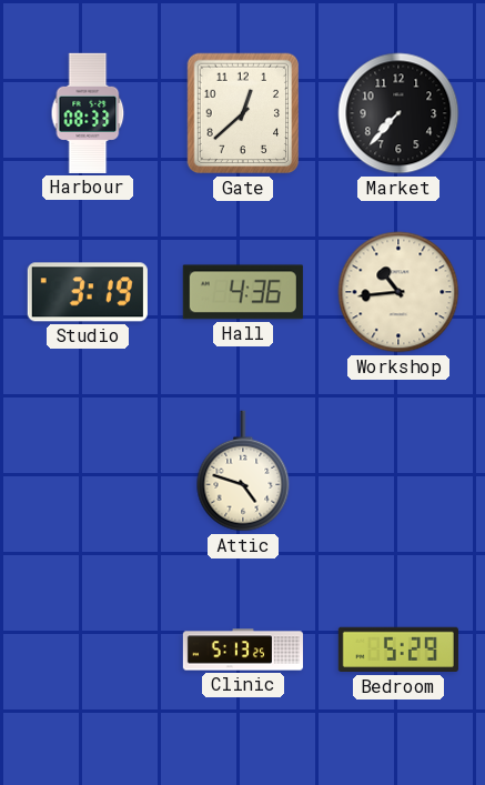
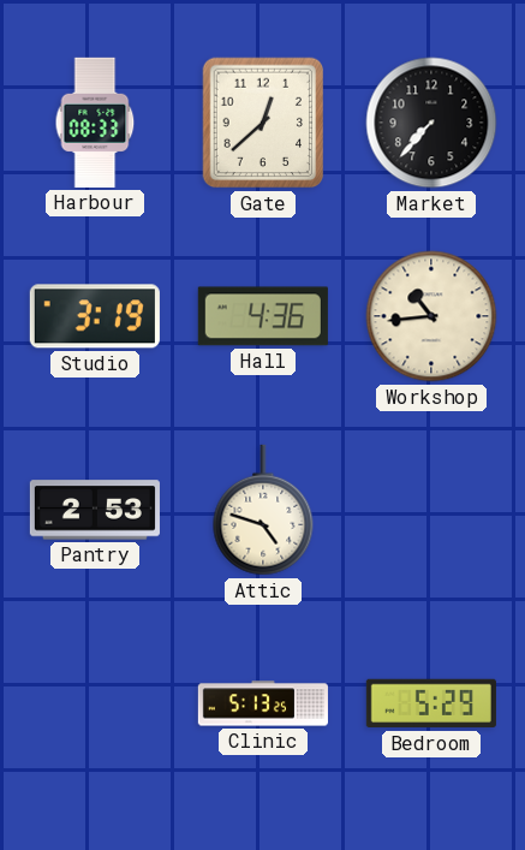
Pantry: none -> 2:53 (95, 510)
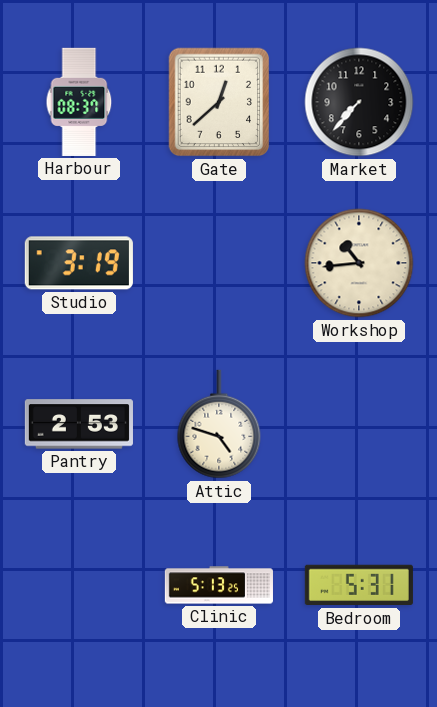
Harbour: 08:33 -> 08:37 (79, 102)
Hall: 4:36 -> none (263, 316)
Bedroom: 5:29 -> 5:31 (359, 585)
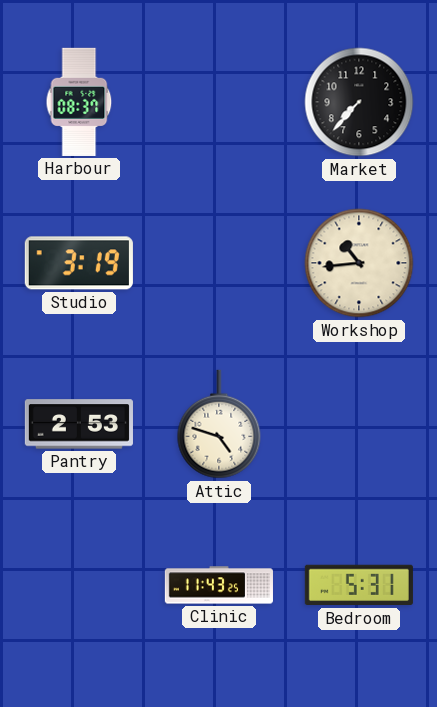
Gate: 12:38 -> none (219, 102)
Clinic: 5:13 -> 11:43 (219, 585)
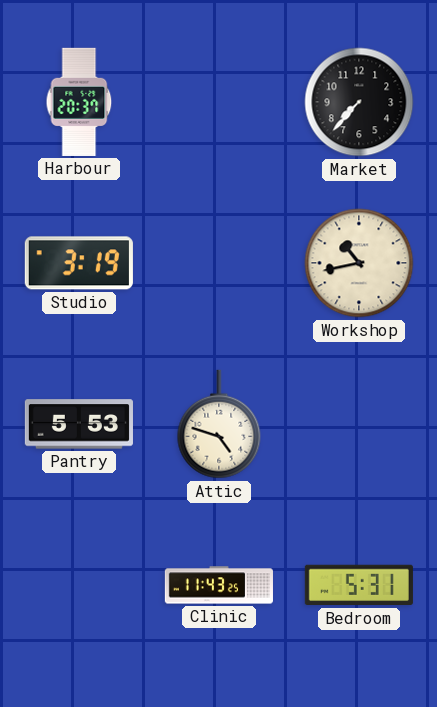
Harbour: 08:37 -> 20:37 (79, 102)
Workshop: 10:44 -> 10:43 (359, 263)
Pantry: 2:53 -> 5:53 (79, 424)
